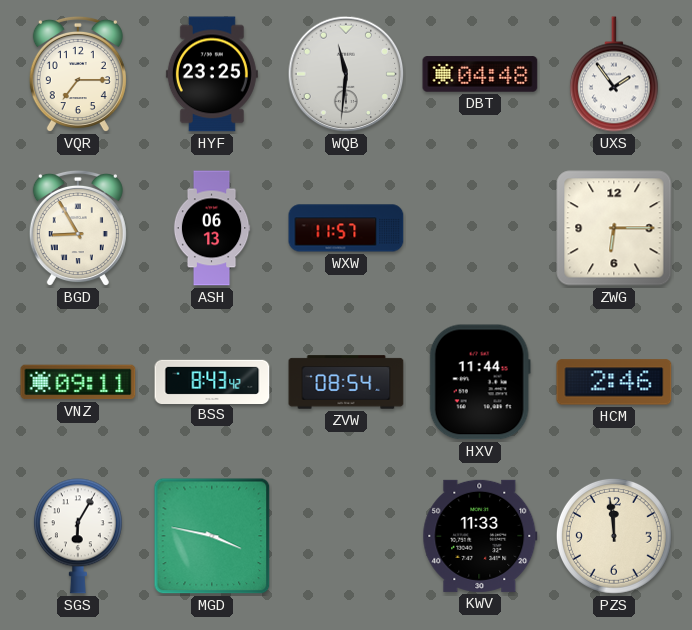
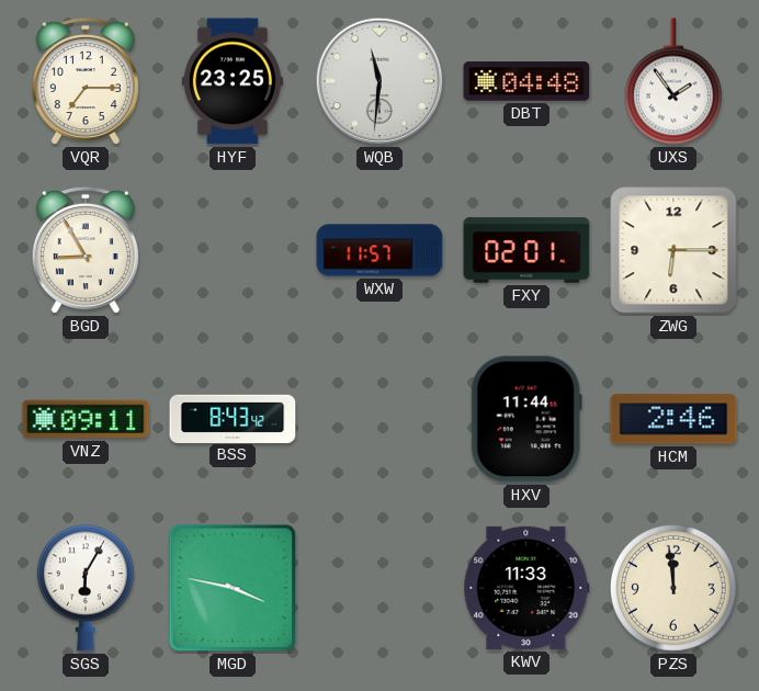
ASH: 06:13 -> none (212, 228)
FXY: none -> 02:01 (526, 250)
ZVW: 08:54 -> none (346, 382)
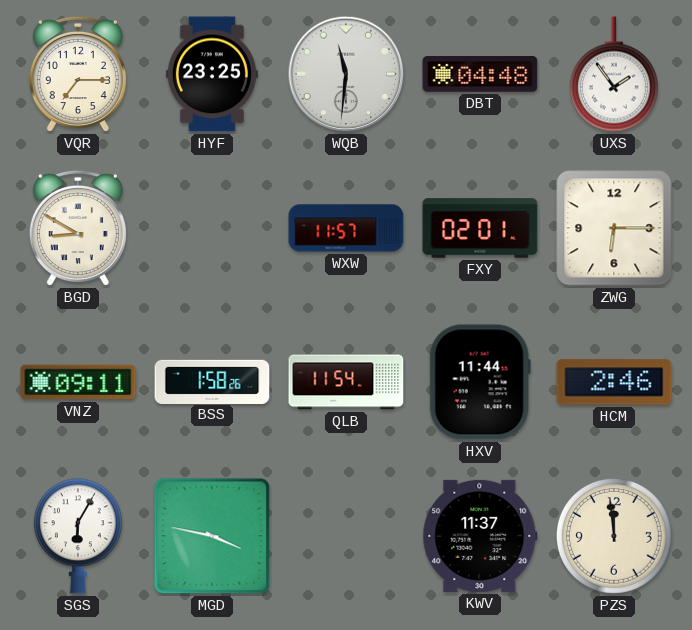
BGD: 8:55 -> 8:50 (78, 228)
BSS: 8:43 -> 1:58 (212, 381)
QLB: none -> 11:54 (346, 382)
KWV: 11:33 -> 11:37 (480, 536)
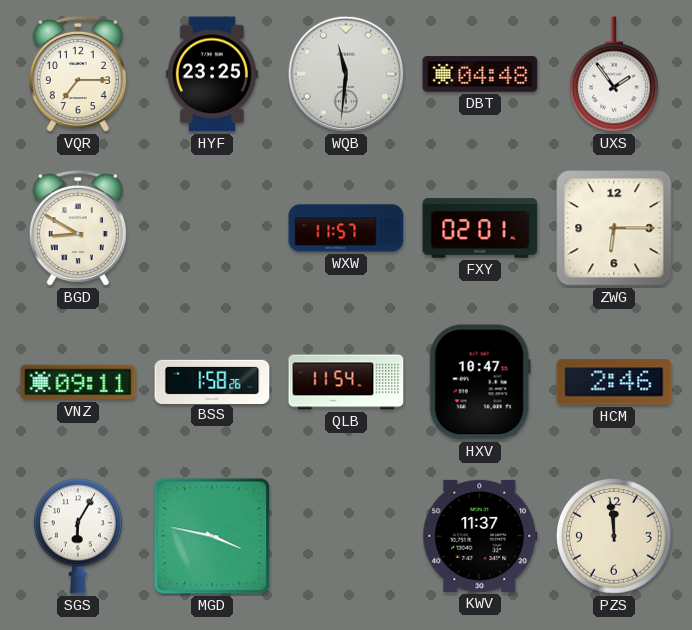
HXV: 11:44 -> 10:47 (480, 382)
